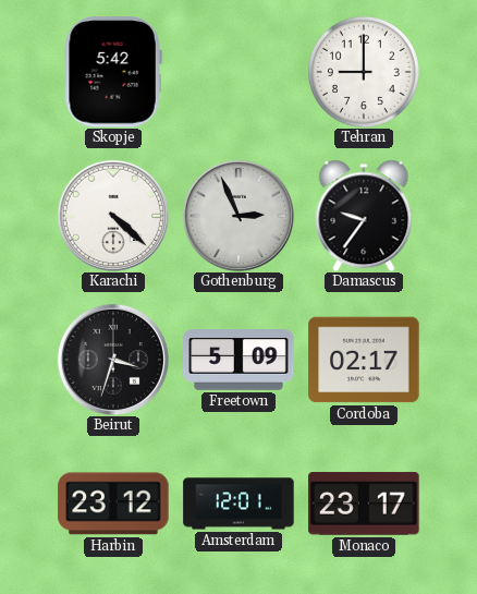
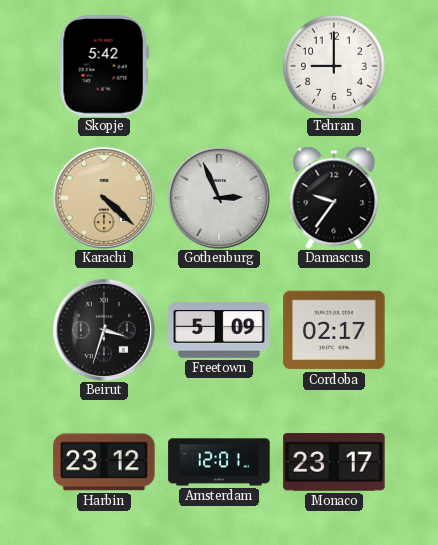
Karachi dial: white -> champagne (104, 198)
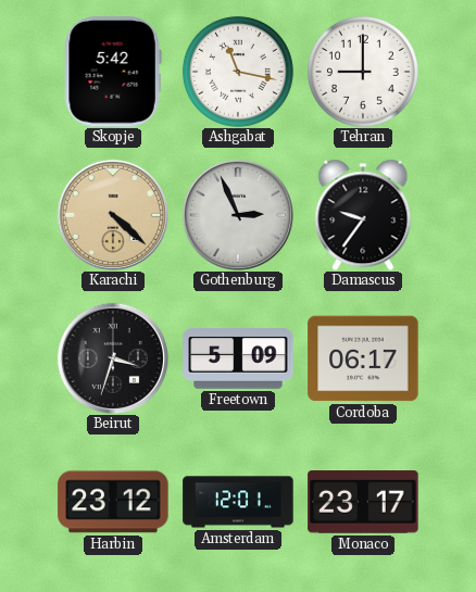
Ashgabat: none -> 11:17 (238, 72)
Cordoba: 02:17 -> 06:17 (363, 358)
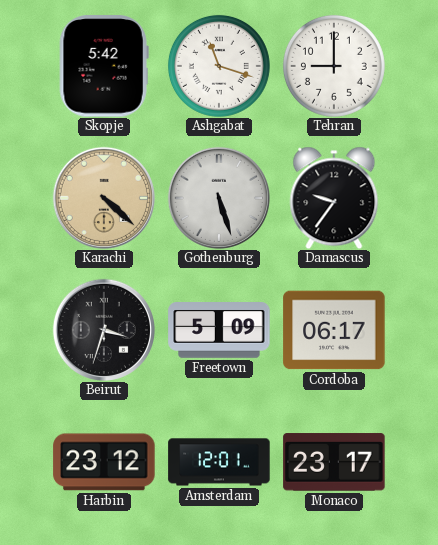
Ashgabat: 11:17 -> 11:18 (219, 66)
Gothenburg: 2:56 -> 5:27 (219, 198)
